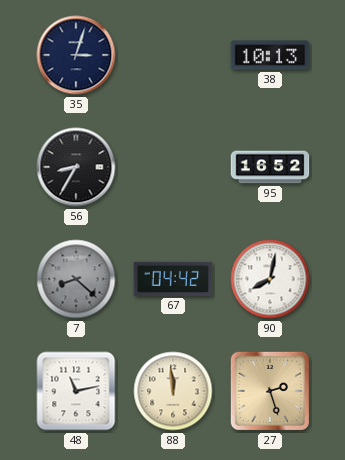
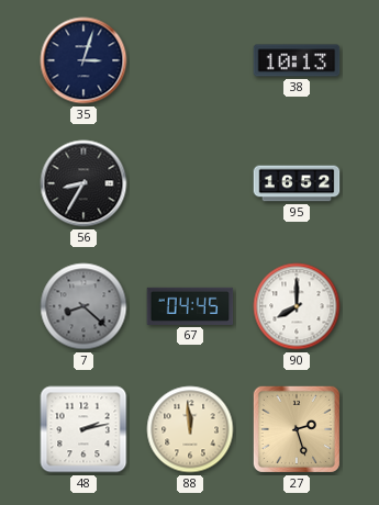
67: 04:42 -> 04:45 (190, 306)
90: 8:02 -> 8:00 (297, 306)
48: 11:13 -> 2:13 (83, 429)
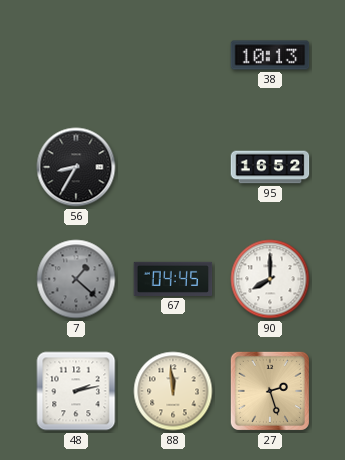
35: 3:03 -> none (83, 60)
7: 8:22 -> 1:22 (76, 279)
